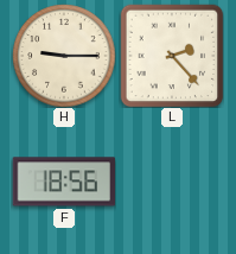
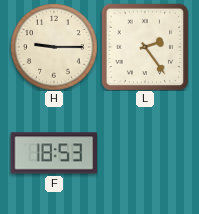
L: 2:23 -> 2:24 (145, 47)
F: 18:56 -> 18:53 (53, 153)
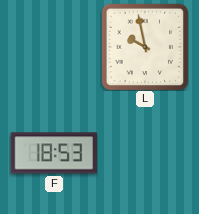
H: 9:15 -> none (54, 47)
L: 2:24 -> 9:58 (145, 47)
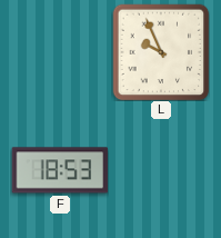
L: 9:58 -> 9:56 (161, 52)
